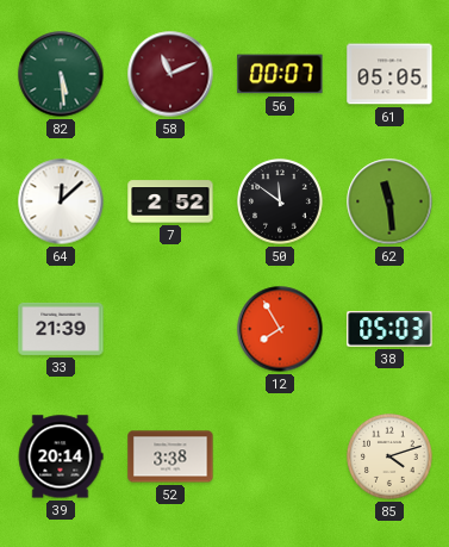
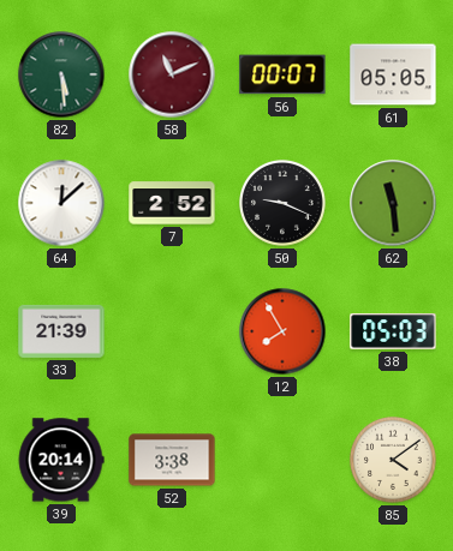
50: 11:51 -> 9:19 (284, 204)
85: 4:12 -> 4:09 (394, 461)
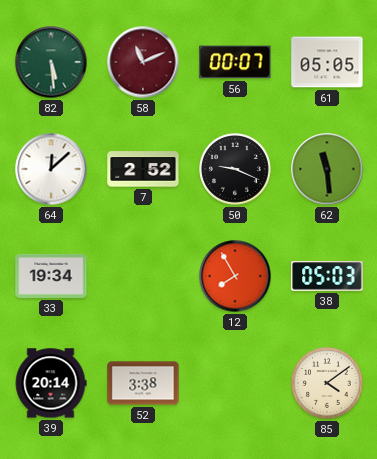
33: 21:39 -> 19:34 (51, 276)
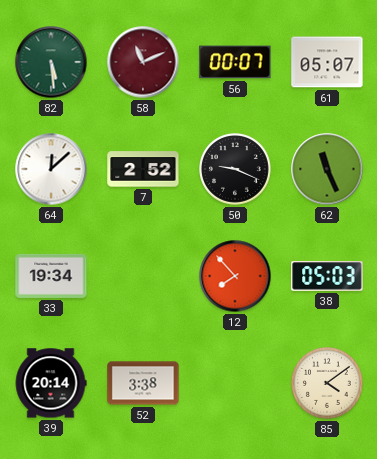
61: 05:05 -> 05:07 (327, 62)
62: 11:29 -> 11:26 (327, 169)
12: 7:55 -> 7:53 (235, 276)
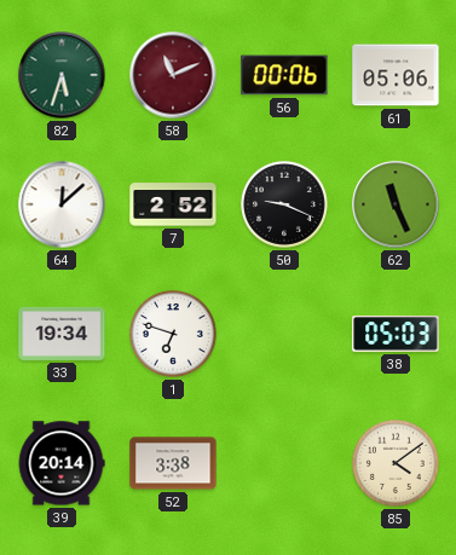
82: 5:29 -> 5:33 (62, 75)
56: 00:07 -> 00:06 (284, 75)
61: 05:07 -> 05:06 (396, 75)
1: none -> 6:48 (174, 335)
12: 7:53 -> none (235, 276)
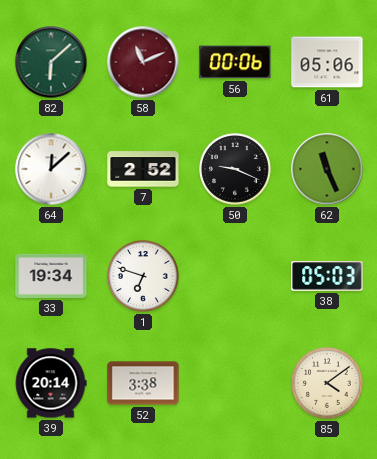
82: 5:33 -> 6:08 (51, 62)
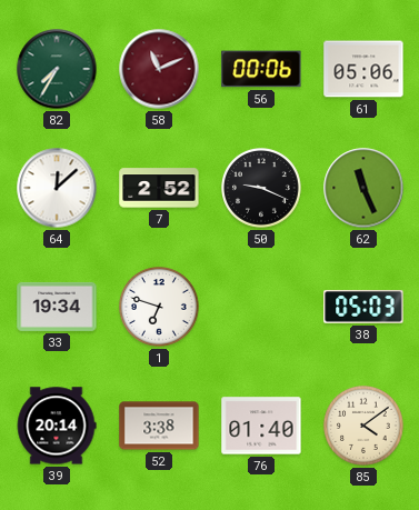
82: 6:08 -> 7:35 (57, 69)
76: none -> 01:40 (261, 426)
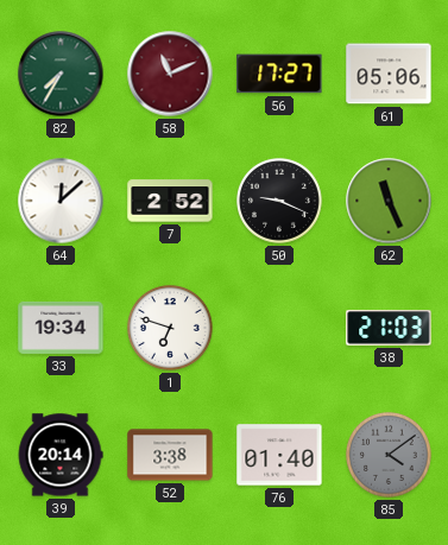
56: 00:06 -> 17:27 (279, 74)
38: 05:03 -> 21:03 (389, 328)
85 dial: cream -> grey (390, 456)
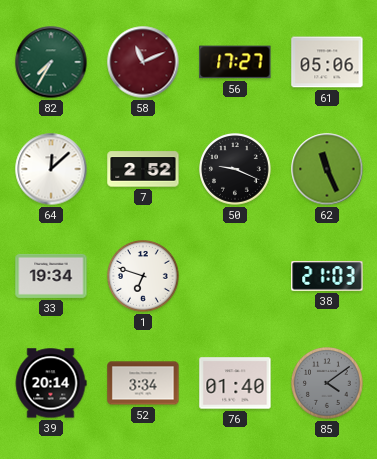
52: 3:38 -> 3:34 (143, 383)
